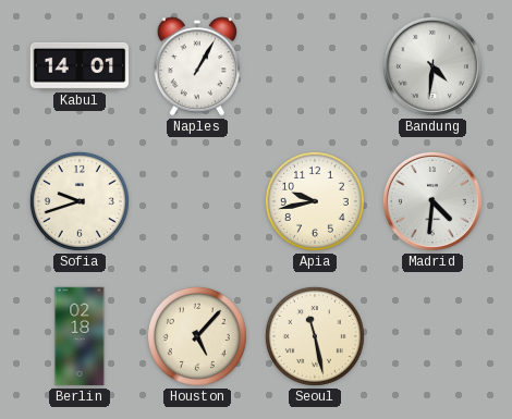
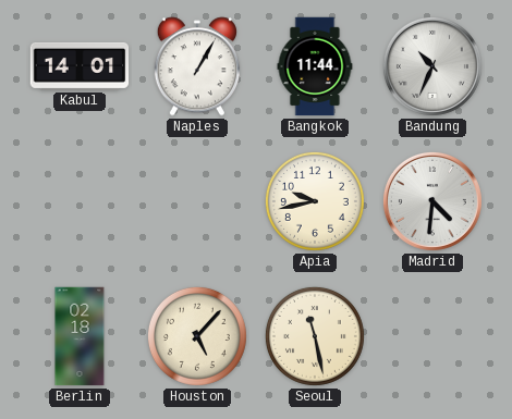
Bangkok: none -> 11:44 (315, 66)
Bandung: 4:31 -> 10:34 (432, 66)
Sofia: 9:42 -> none (80, 201)
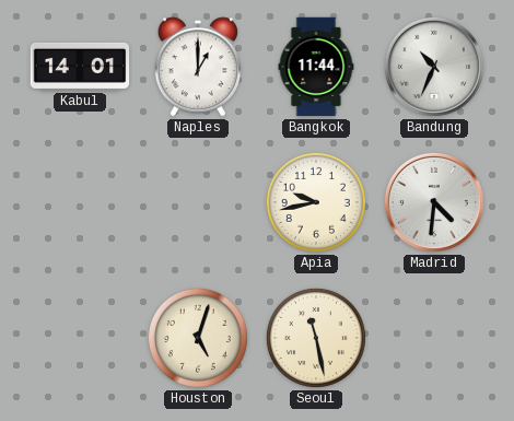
Naples: 1:05 -> 1:00 (198, 67)
Berlin: 02:18 -> none (80, 336)
Houston: 5:07 -> 5:03 (198, 338)
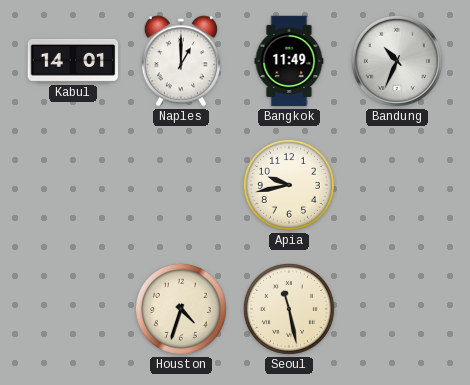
Bangkok: 11:44 -> 11:49 (289, 61)
Madrid: 4:31 -> none (434, 202)
Houston: 5:03 -> 4:33 (181, 309)
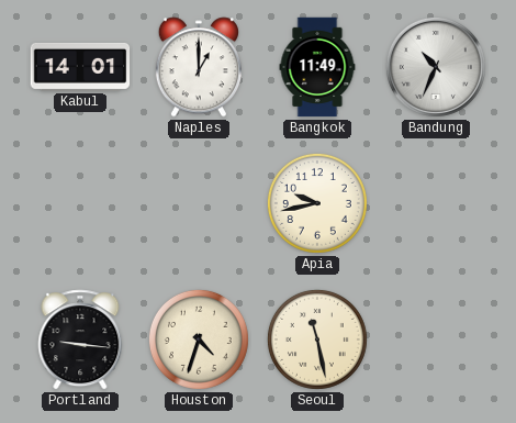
Portland: none -> 9:16 (80, 339)
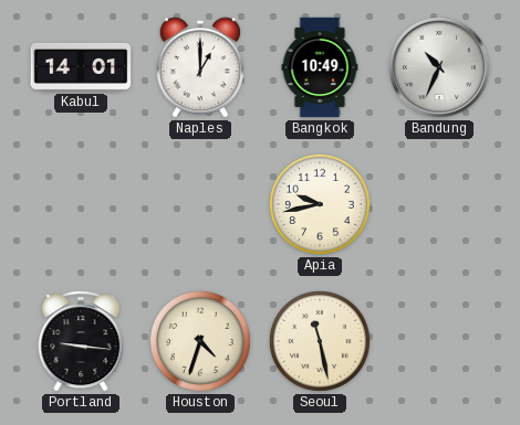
Bangkok: 11:49 -> 10:49 (320, 67)
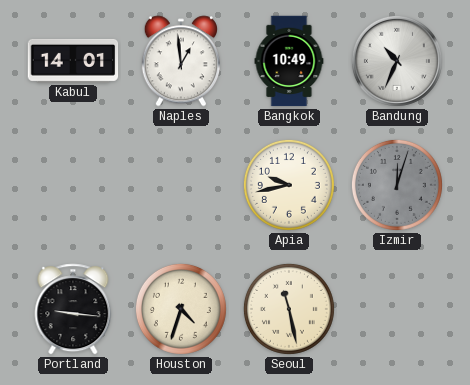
Naples: 1:00 -> 12:59 (181, 61)
Izmir: none -> 12:03 (397, 185)
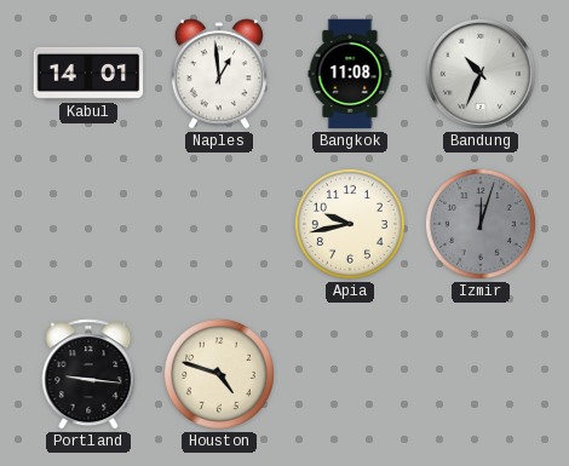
Bangkok: 10:49 -> 11:08 (350, 74)
Houston: 4:33 -> 4:48 (219, 374)
Seoul: 11:28 -> none (289, 309)
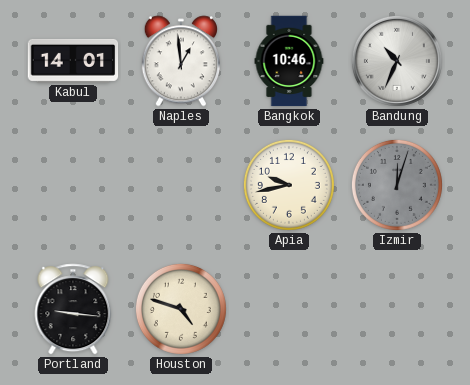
Bangkok: 11:08 -> 10:46 (289, 61)
